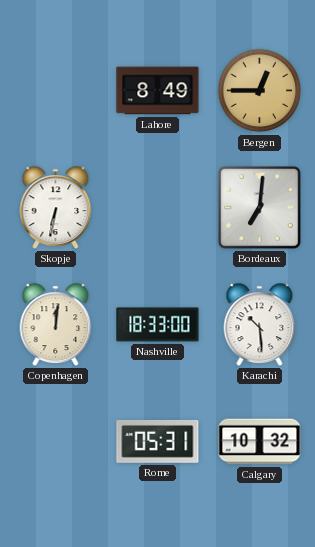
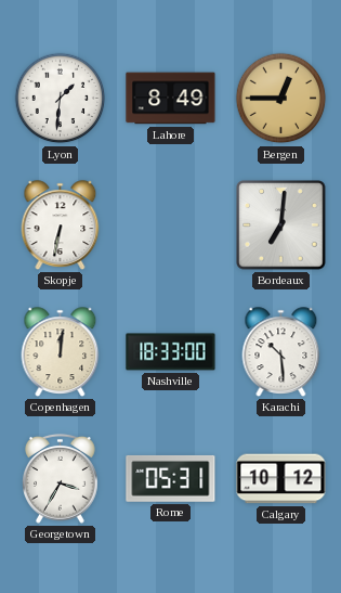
Lyon: none -> 1:31 (61, 99)
Georgetown: none -> 3:35 (61, 478)
Calgary: 10:32 -> 10:12 (281, 479)
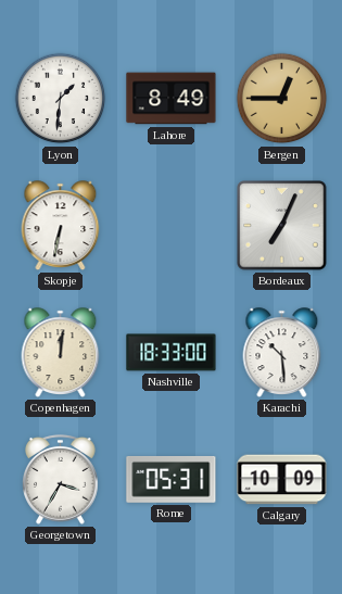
Bordeaux: 7:01 -> 7:04 (282, 226)
Calgary: 10:12 -> 10:09 (282, 480)
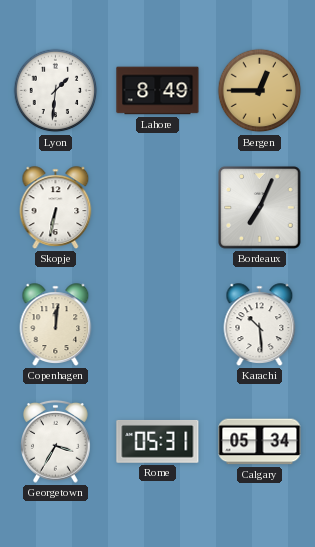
Nashville: 18:33 -> none (172, 353)
Calgary: 10:09 -> 05:34 (260, 442)
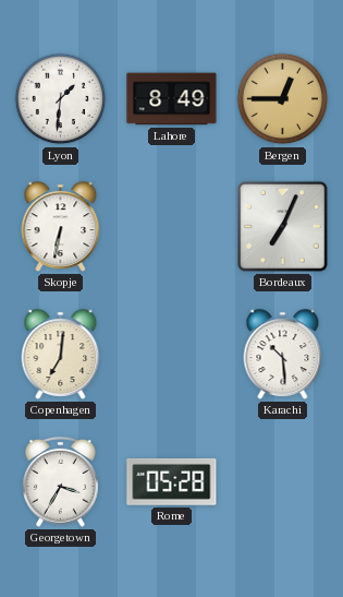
Copenhagen: 12:01 -> 7:01 (61, 355)
Rome: 05:31 -> 05:28 (172, 481)
Calgary: 05:34 -> none (260, 442)
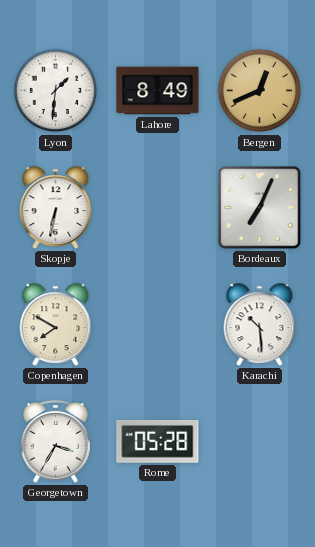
Bergen: 12:45 -> 12:41 (260, 91)
Copenhagen: 7:01 -> 7:50 (56, 325)
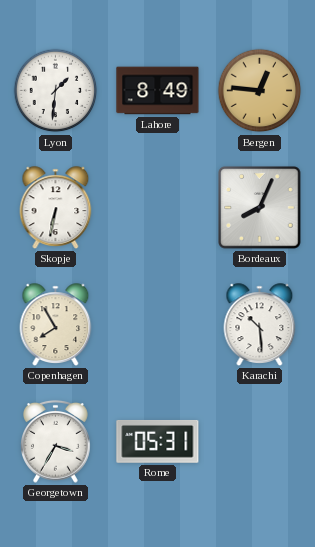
Bergen: 12:41 -> 12:46 (260, 91)
Bordeaux: 7:04 -> 8:04 (260, 208)
Copenhagen: 7:50 -> 7:55 (56, 325)
Rome: 05:28 -> 05:31 (158, 441)
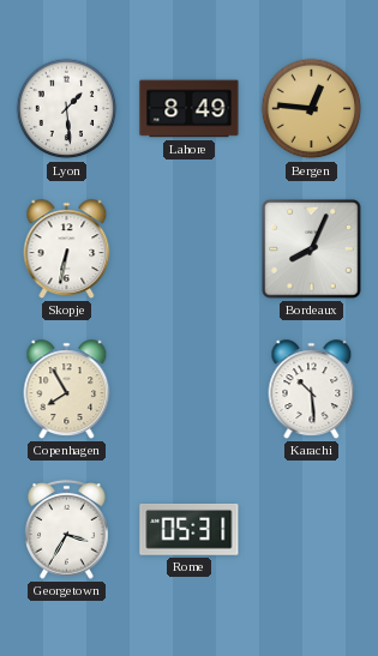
Lyon: 1:31 -> 1:29 (67, 109)
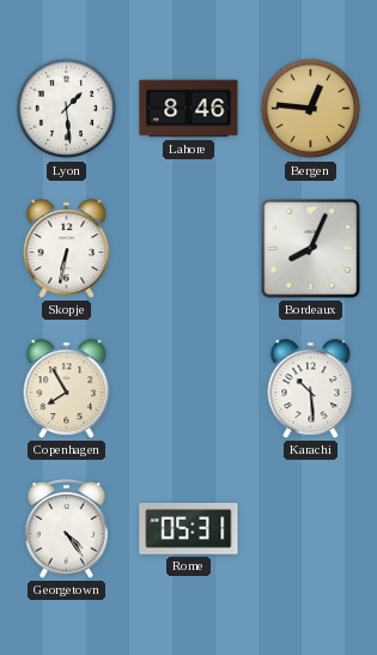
Lahore: 8:49 -> 8:46 (189, 109)
Georgetown: 3:35 -> 4:24 (67, 528)
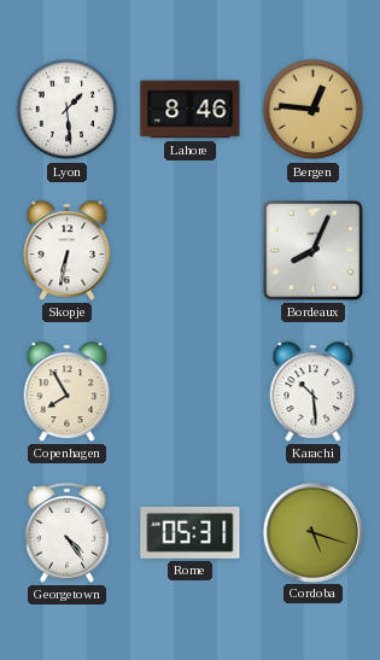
Cordoba: none -> 5:18 (312, 532)
